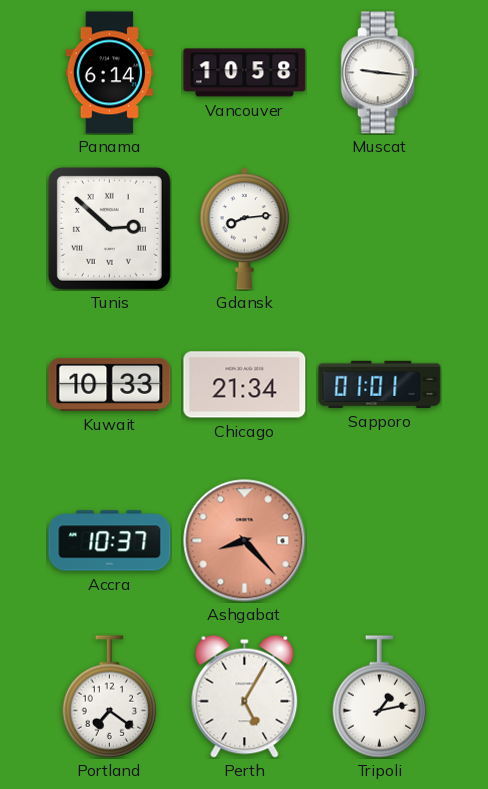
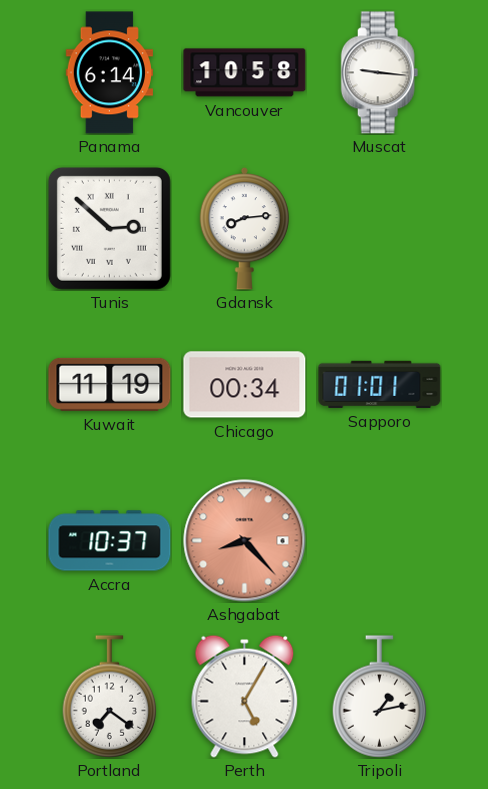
Kuwait: 10:33 -> 11:19 (110, 384)
Chicago: 21:34 -> 00:34 (245, 385)
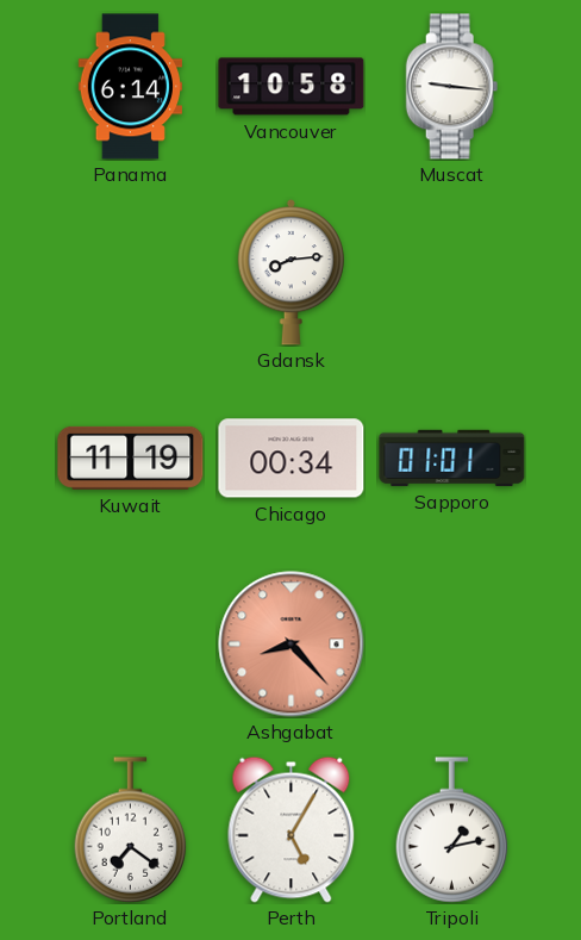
Tunis: 2:52 -> none (109, 228)
Accra: 10:37 -> none (110, 541)
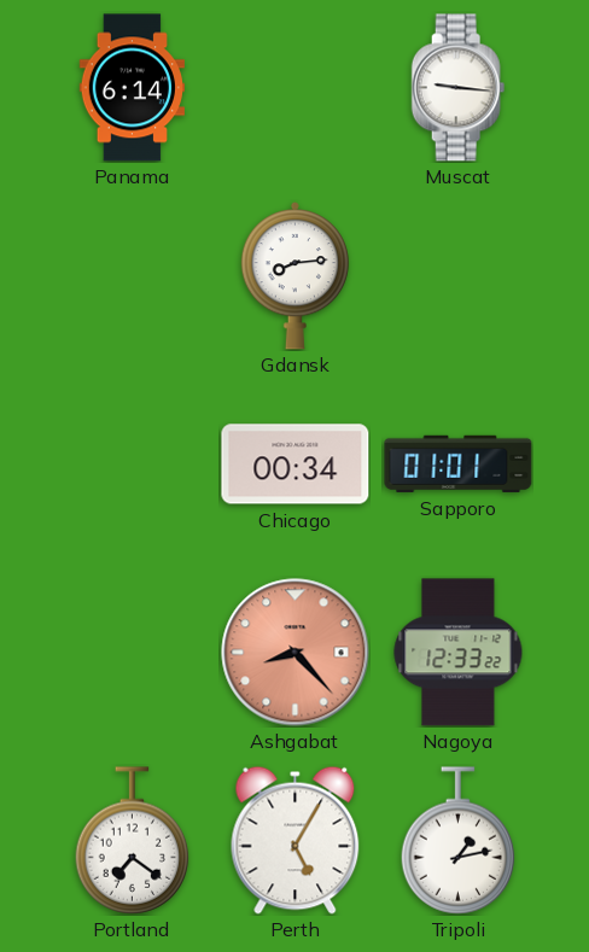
Vancouver: 10:58 -> none (292, 87)
Kuwait: 11:19 -> none (131, 457)
Nagoya: none -> 12:33 (459, 653)
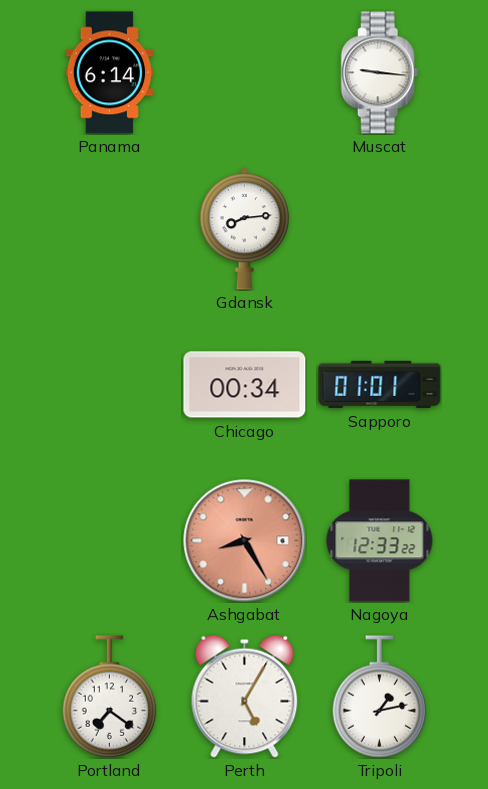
Ashgabat: 8:23 -> 8:25 (245, 541)
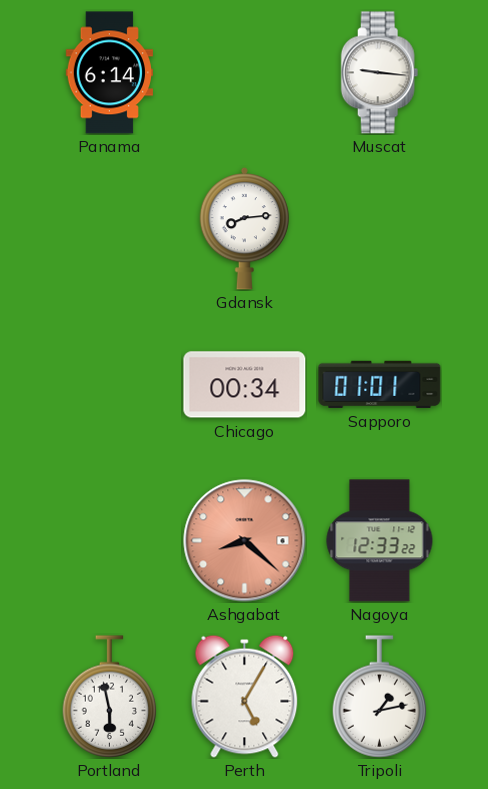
Ashgabat: 8:25 -> 8:22 (245, 541)
Portland: 7:21 -> 5:58 (110, 697)
